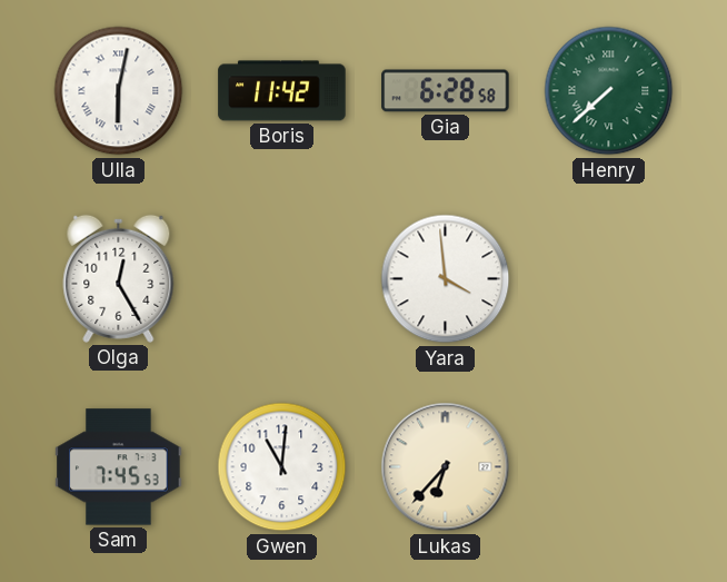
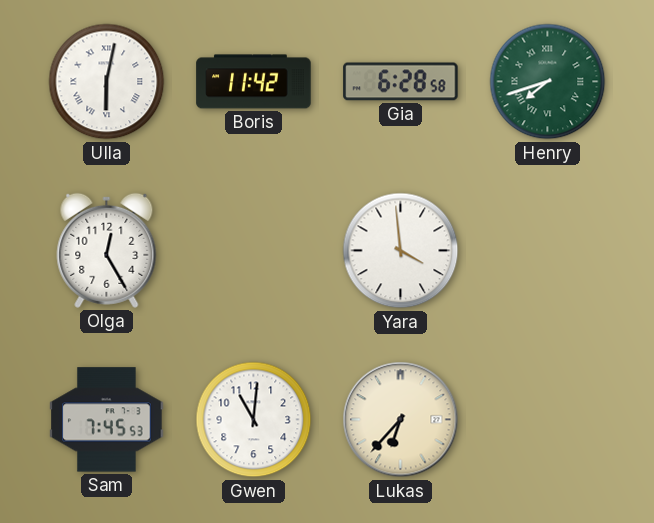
Henry: 7:38 -> 7:42 (548, 82)
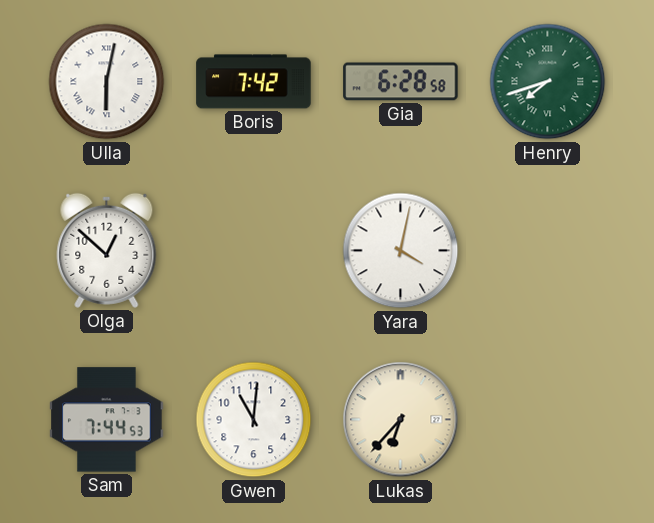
Boris: 11:42 -> 7:42 (254, 82)
Olga: 12:25 -> 12:52 (107, 250)
Yara: 3:59 -> 4:02 (401, 251)
Sam: 7:45 -> 7:44 (107, 420)
